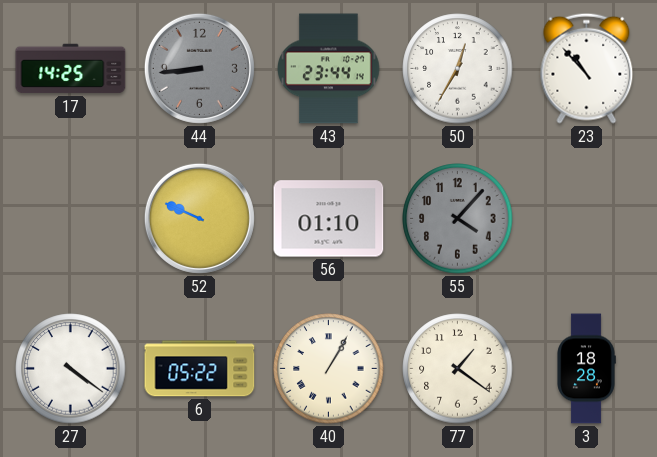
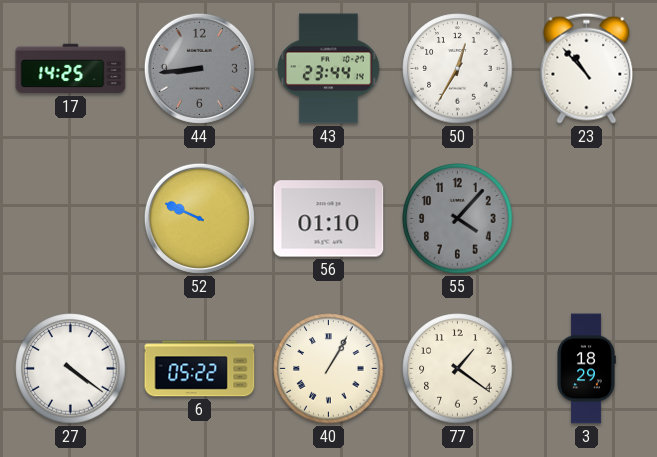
3: 18:28 -> 18:29 (586, 369)
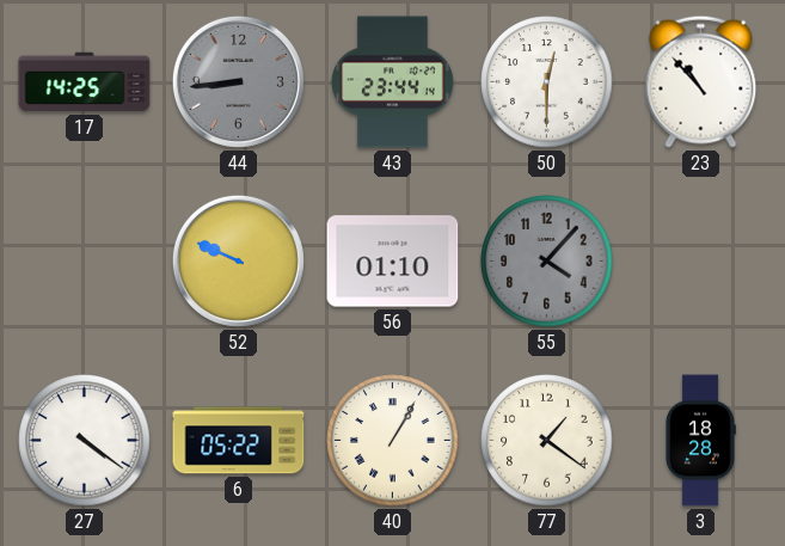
50: 12:35 -> 12:30 (547, 82)
3: 18:29 -> 18:28 (700, 441)
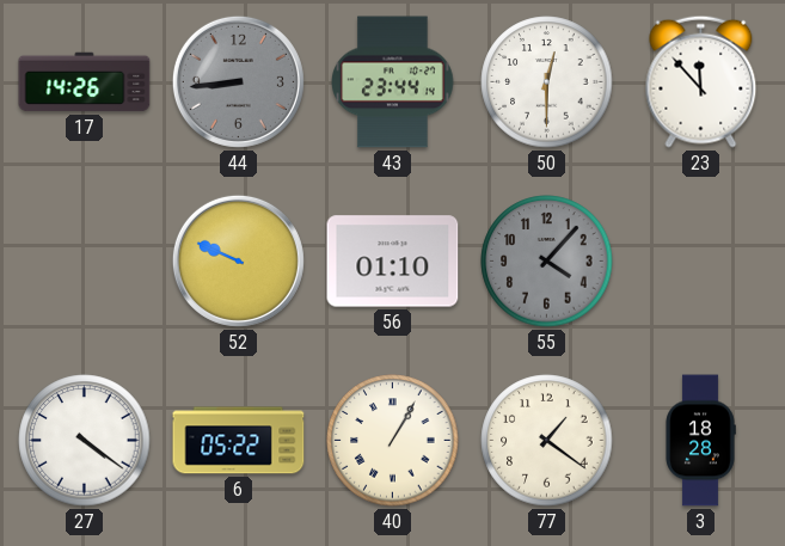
17: 14:25 -> 14:26 (85, 82)
23: 10:53 -> 11:53 (701, 81)
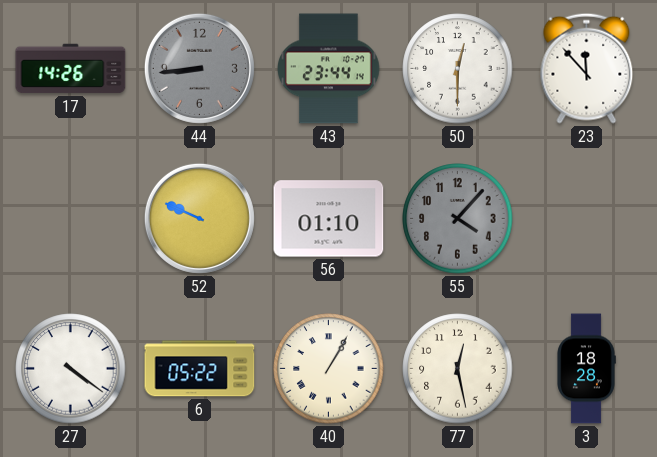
77: 1:21 -> 12:28 (458, 369)
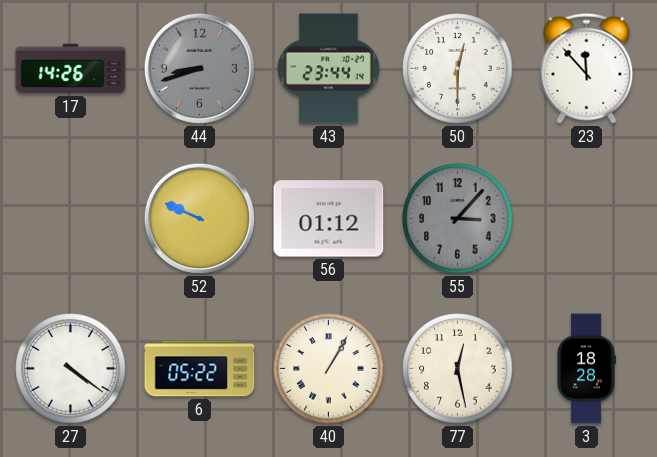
44: 8:44 -> 8:42 (199, 68)
56: 01:10 -> 01:12 (329, 219)
55: 4:07 -> 3:07 (458, 219)
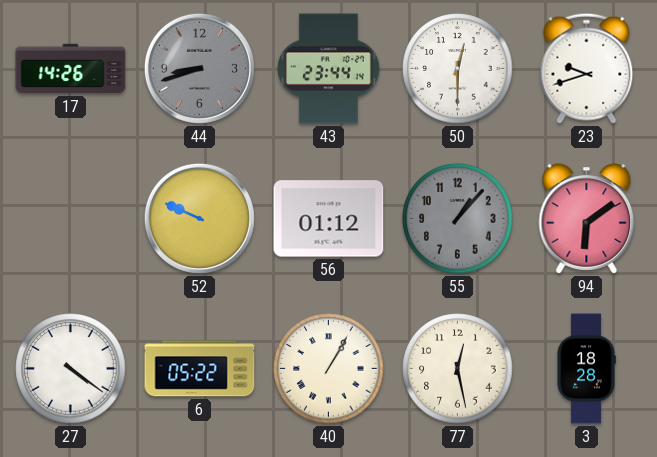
23: 11:53 -> 9:42 (587, 68)
55: 3:07 -> 1:07 (458, 219)
94: none -> 6:09 (587, 219)
